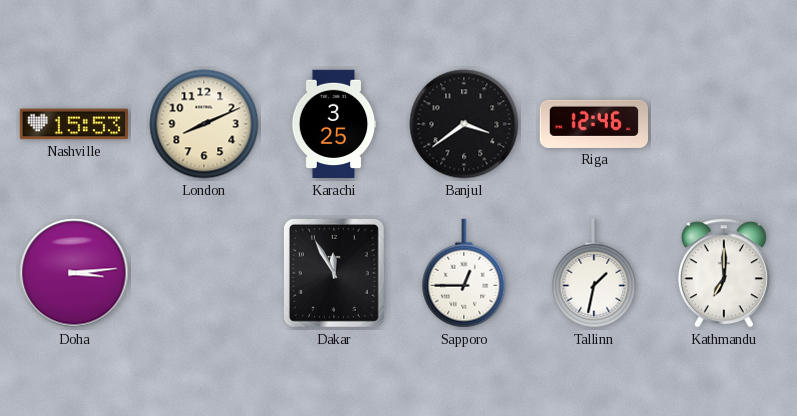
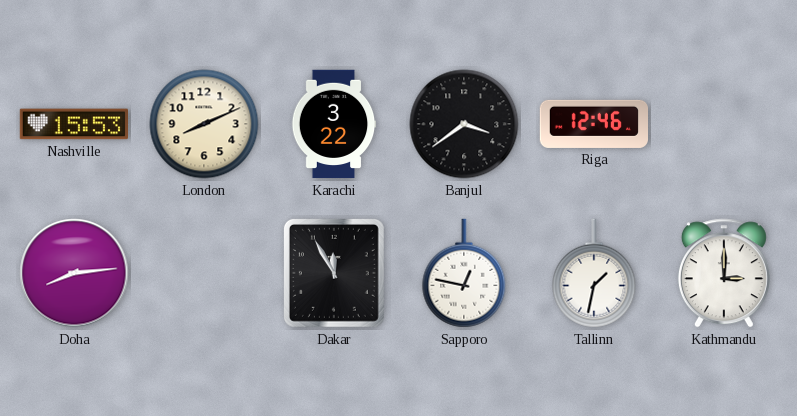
Karachi: 3:25 -> 3:22 (334, 124)
Doha: 3:14 -> 8:14 (74, 273)
Sapporo: 12:45 -> 12:47 (464, 273)
Kathmandu: 7:00 -> 3:00 (724, 273)
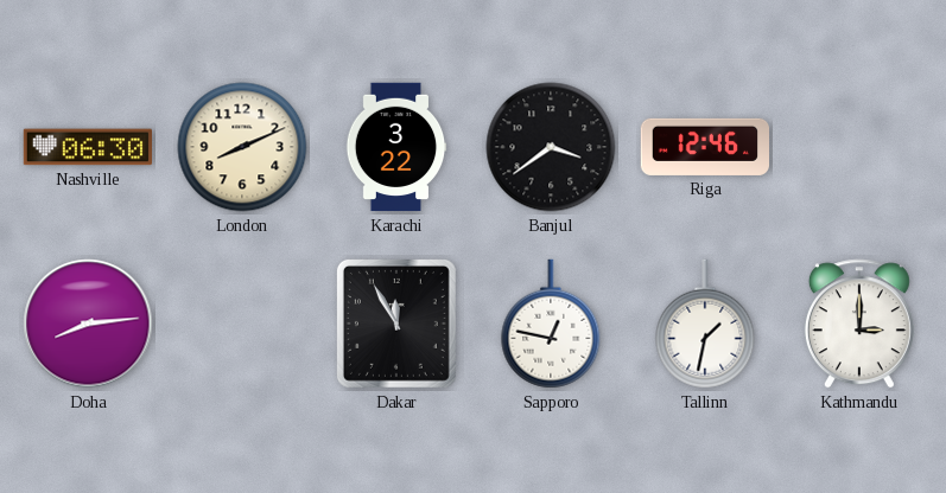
Nashville: 15:53 -> 06:30 (87, 147)
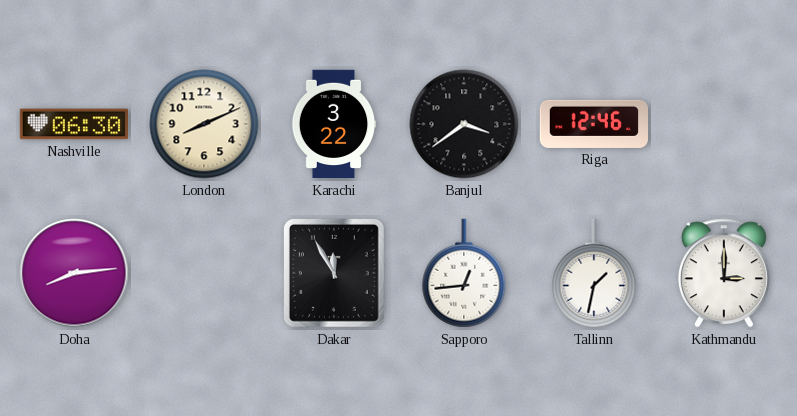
Sapporo: 12:47 -> 12:44 (464, 273)
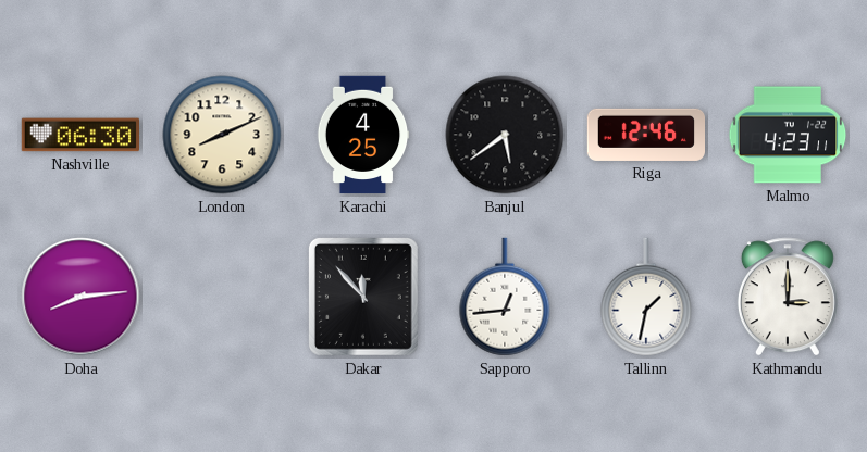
Karachi: 3:22 -> 4:25 (363, 135)
Banjul: 3:39 -> 5:39 (505, 135)
Malmo: none -> 4:23 (788, 135)
Dakar: 11:55 -> 11:53 (363, 297)
